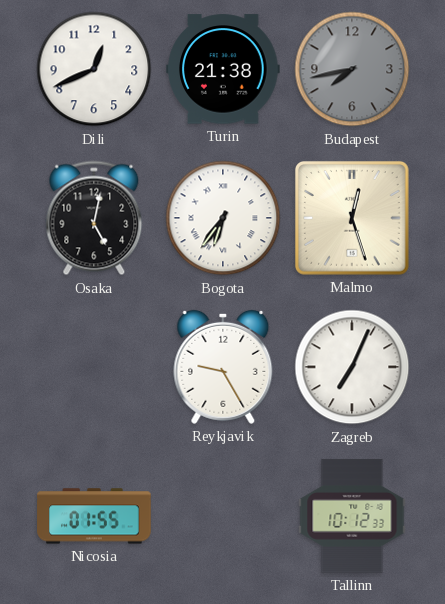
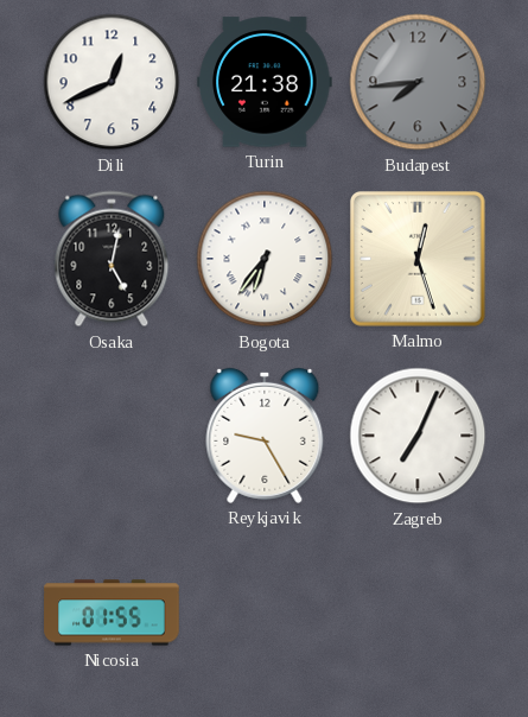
Budapest: 7:43 -> 7:44 (418, 82)
Tallinn: 10:12 -> none (352, 516)
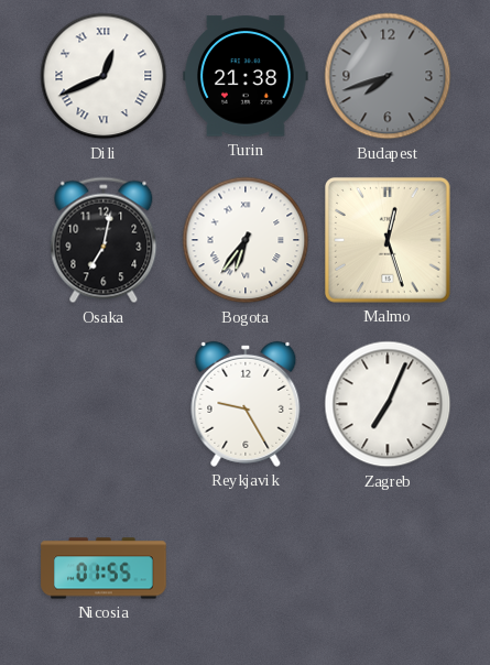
Dili numerals: Arabic -> Roman (104, 76)
Budapest: 7:44 -> 7:42 (388, 76)
Osaka: 5:02 -> 7:02 (104, 240)
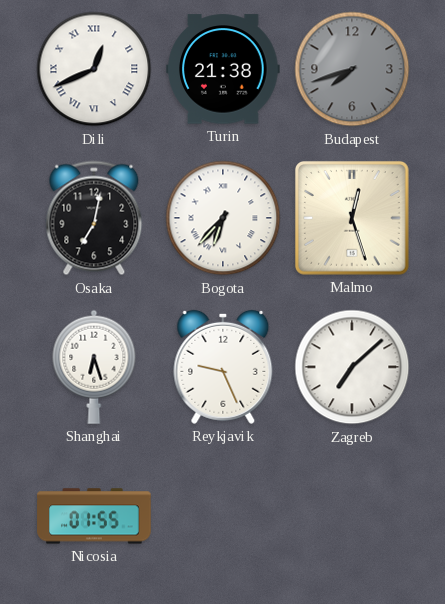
Bogota: 6:36 -> 6:37 (223, 218)
Shanghai: none -> 6:27 (94, 367)
Reykjavik: 9:25 -> 9:26 (223, 367)
Zagreb: 7:04 -> 7:08 (352, 367)
